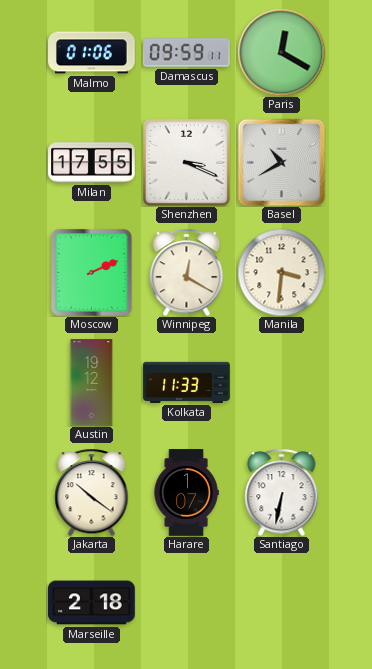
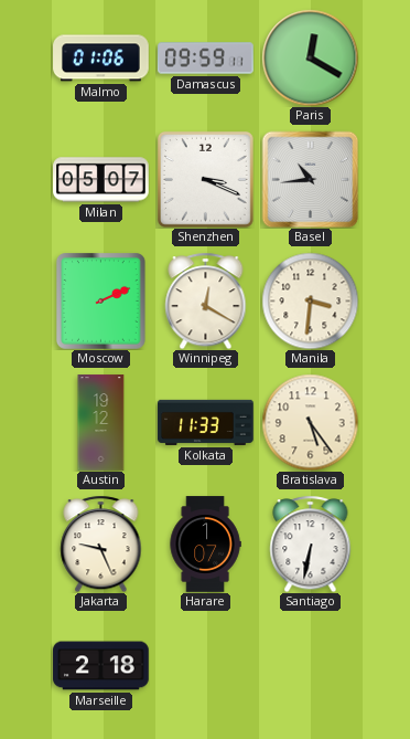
Milan: 17:55 -> 05:07 (101, 180)
Basel: 10:40 -> 10:44 (310, 179)
Bratislava: none -> 5:24 (310, 422)
Jakarta: 10:21 -> 9:26 (101, 543)
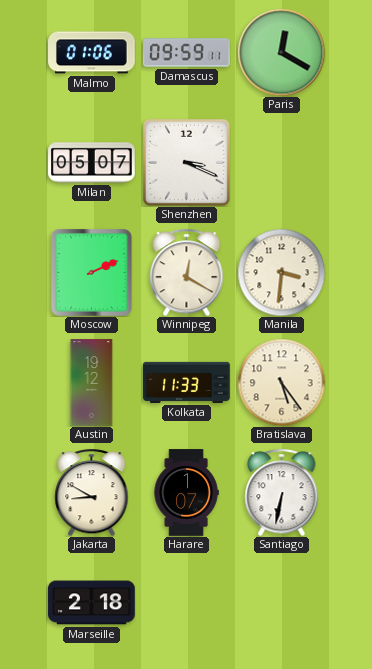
Basel: 10:44 -> none (310, 179)
Jakarta: 9:26 -> 8:50 (92, 492)
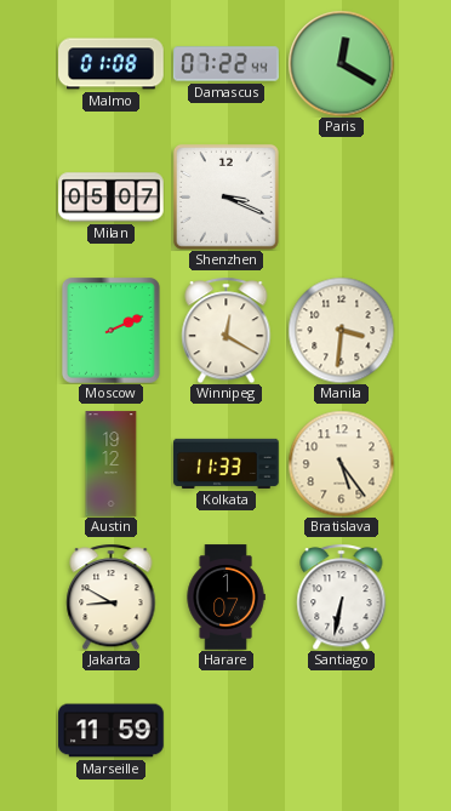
Malmo: 01:06 -> 01:08 (112, 64)
Damascus: 09:59 -> 07:22 (227, 64)
Marseille: 2:18 -> 11:59 (112, 731)
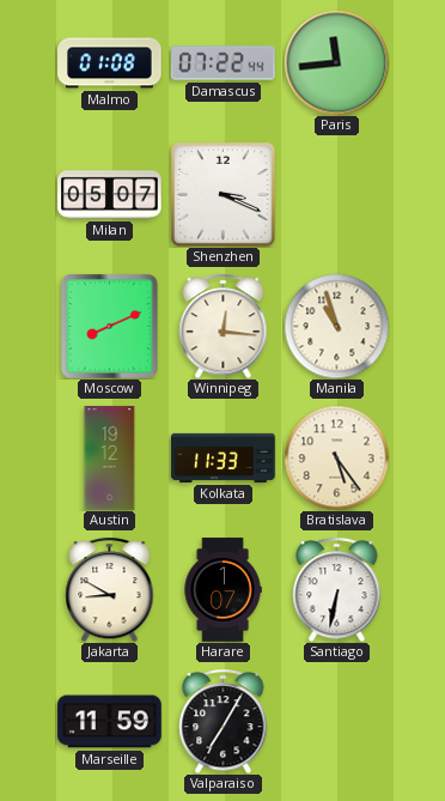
Paris: 12:20 -> 11:44 (336, 62)
Moscow: 2:11 -> 8:11 (110, 327)
Winnipeg: 12:20 -> 12:16 (224, 326)
Manila: 3:31 -> 10:57 (336, 326)
Valparaiso: none -> 7:05 (224, 721)
